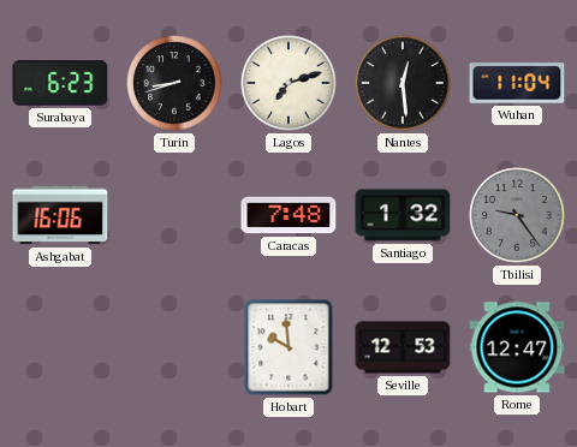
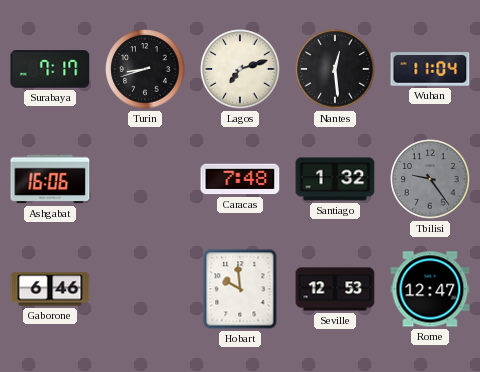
Surabaya: 6:23 -> 7:17 (50, 69)
Gaborone: none -> 6:46 (50, 289)
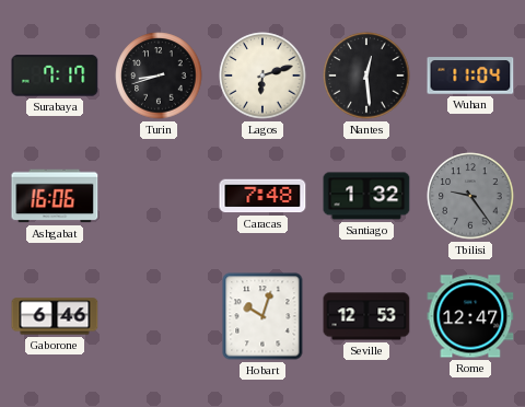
Lagos: 7:12 -> 6:12 (262, 75)
Hobart: 9:59 -> 10:03 (262, 316)
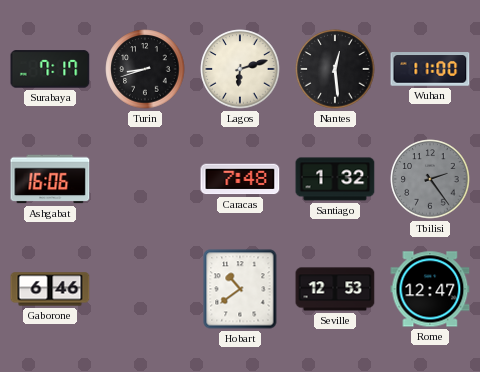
Wuhan: 11:04 -> 11:00 (430, 69)
Tbilisi: 9:24 -> 2:24 (430, 179)
Hobart: 10:03 -> 10:39 (240, 289)
